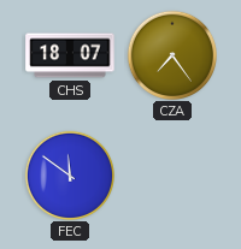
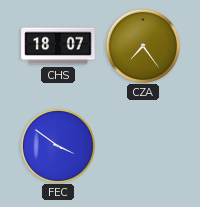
FEC: 11:51 -> 3:51 (57, 145)
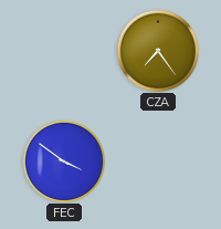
CHS: 18:07 -> none (58, 46)
